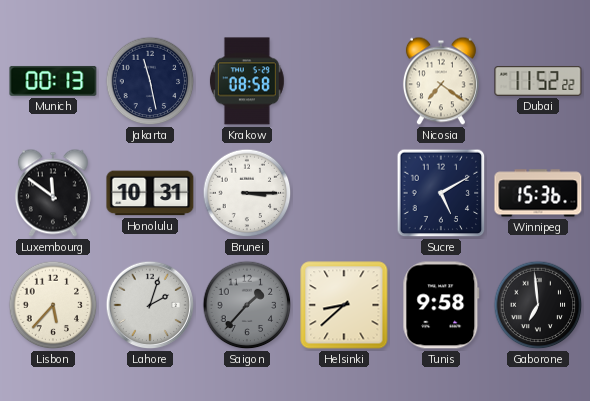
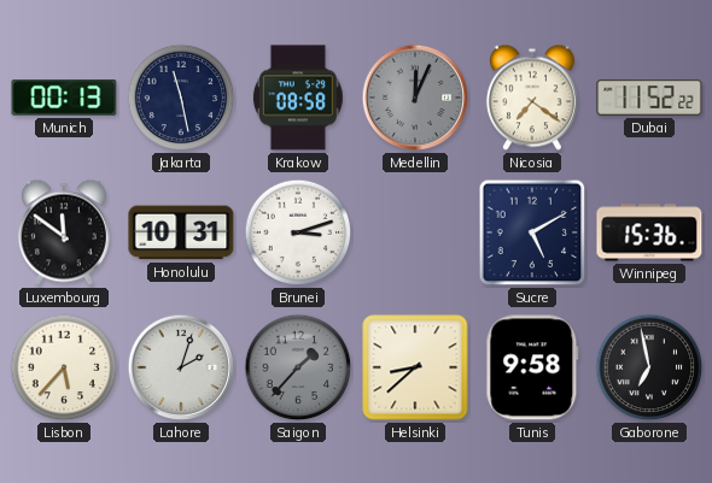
Medellin: none -> 12:04 (415, 98)
Brunei: 3:15 -> 3:12 (298, 232)
Gaborone: 6:59 -> 6:58 (649, 367)
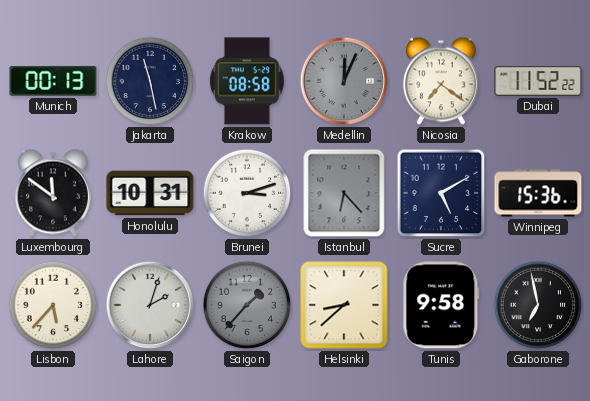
Istanbul: none -> 6:23 (344, 193)
